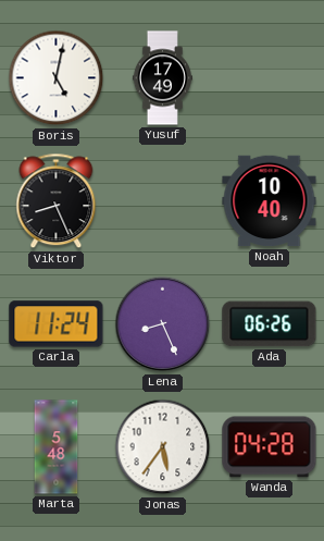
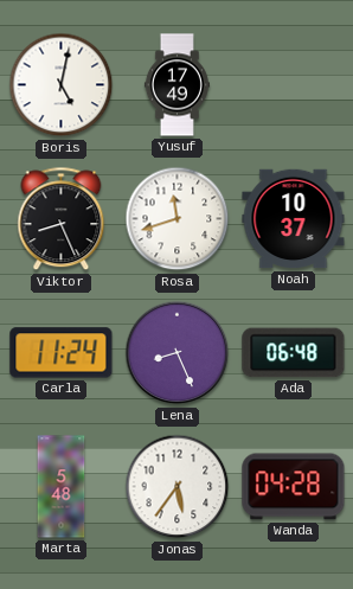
Rosa: none -> 11:42 (178, 219)
Noah: 10:40 -> 10:37 (294, 219)
Ada: 06:26 -> 06:48 (294, 353)
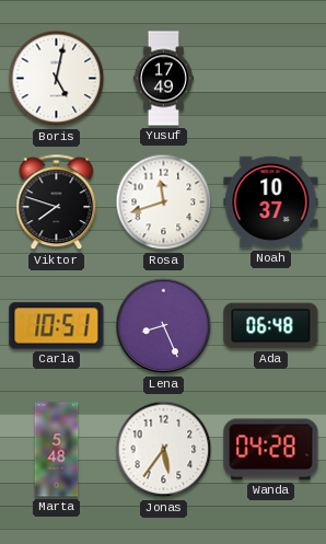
Viktor: 8:26 -> 7:48 (57, 202)
Carla: 11:24 -> 10:51 (57, 326)
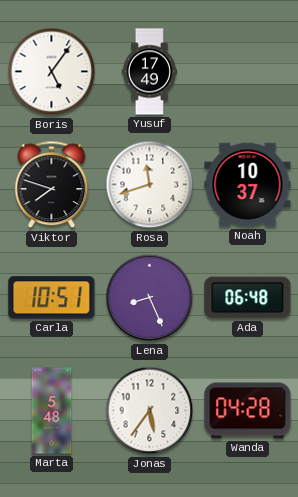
Boris: 5:02 -> 5:06 (52, 72)
